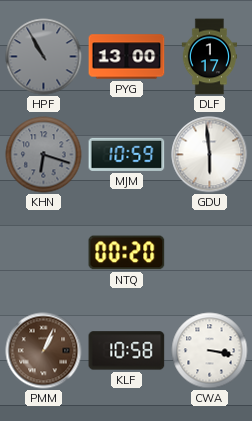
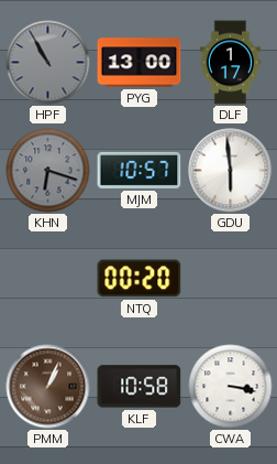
MJM: 10:59 -> 10:57 (140, 170)
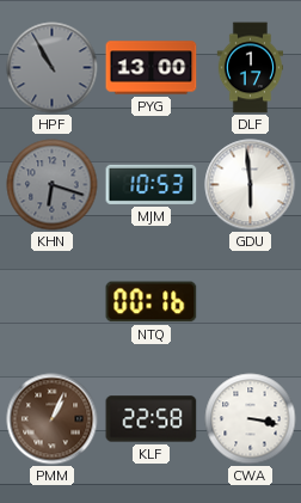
MJM: 10:57 -> 10:53 (152, 184)
NTQ: 00:20 -> 00:16 (152, 302)
KLF: 10:58 -> 22:58 (152, 419)
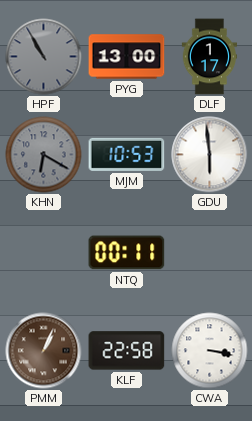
KHN: 6:18 -> 6:20 (44, 155)
NTQ: 00:16 -> 00:11 (127, 253)
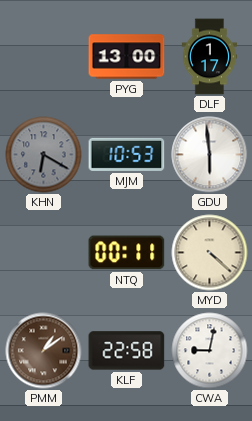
HPF: 10:55 -> none (44, 57)
MYD: none -> 4:22 (210, 253)
PMM: 1:04 -> 1:09 (44, 351)
CWA: 3:17 -> 9:02 (210, 351)
